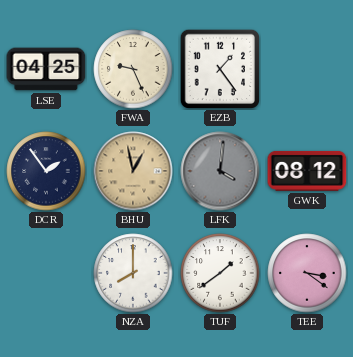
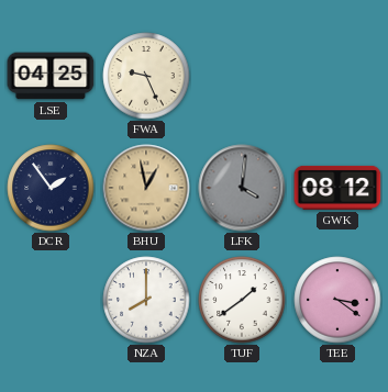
EZB: 1:24 -> none (220, 69)
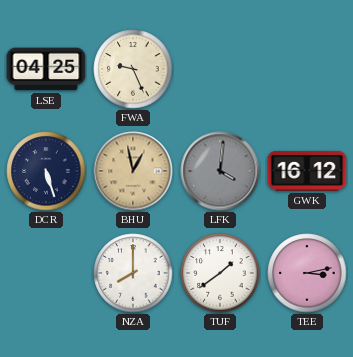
DCR: 1:54 -> 5:27 (46, 171)
GWK: 08:12 -> 16:12 (307, 171)
TEE: 3:21 -> 3:13 (307, 273)
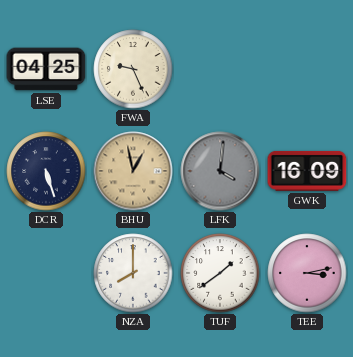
GWK: 16:12 -> 16:09 (307, 171)
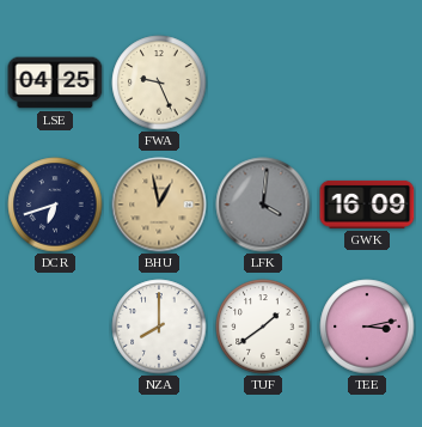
DCR: 5:27 -> 6:42 (55, 205)
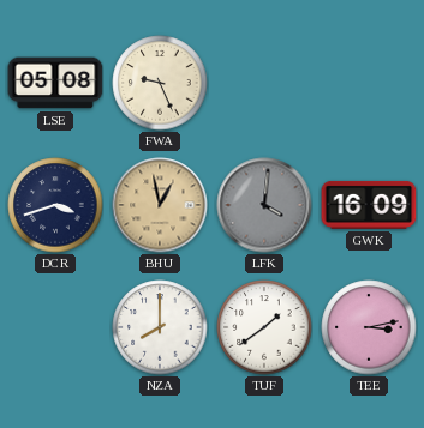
LSE: 04:25 -> 05:08 (55, 83)
DCR: 6:42 -> 3:42 (55, 205)
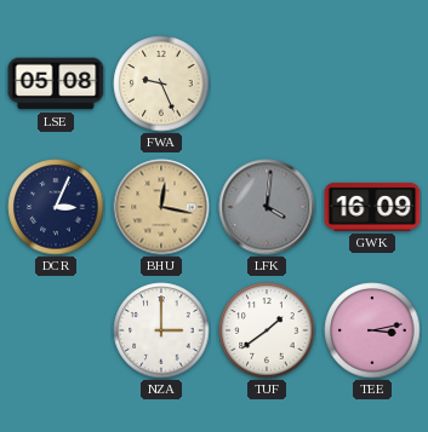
DCR: 3:42 -> 3:04 (56, 207)
BHU: 12:58 -> 12:17 (161, 207)
NZA: 8:00 -> 3:00 (161, 330)
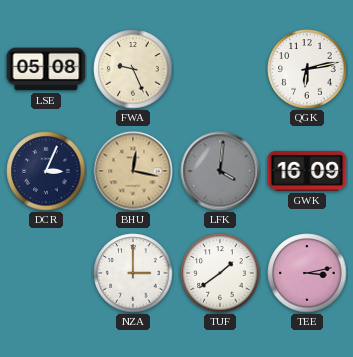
QGK: none -> 6:13 (307, 69)
